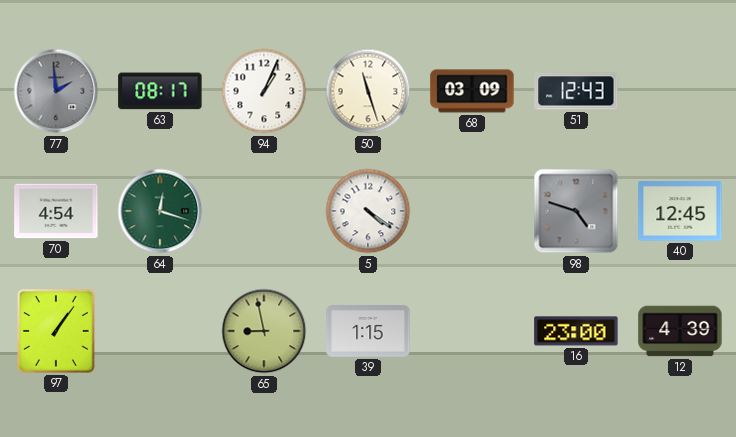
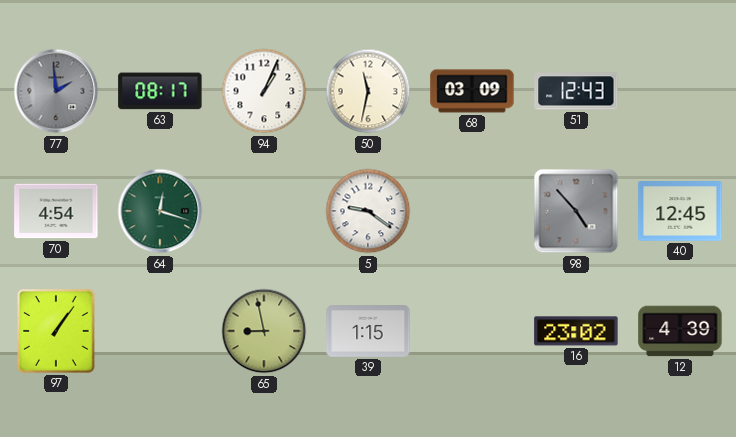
50: 11:27 -> 11:32 (368, 91)
5: 4:21 -> 9:21 (368, 211)
98: 4:48 -> 4:53 (576, 211)
16: 23:00 -> 23:02 (576, 331)
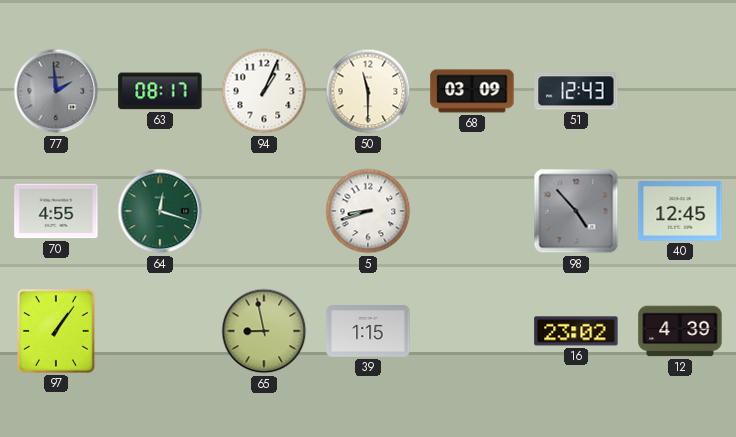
50: 11:32 -> 11:30 (368, 91)
70: 4:54 -> 4:55 (56, 211)
5: 9:21 -> 8:42 (368, 211)
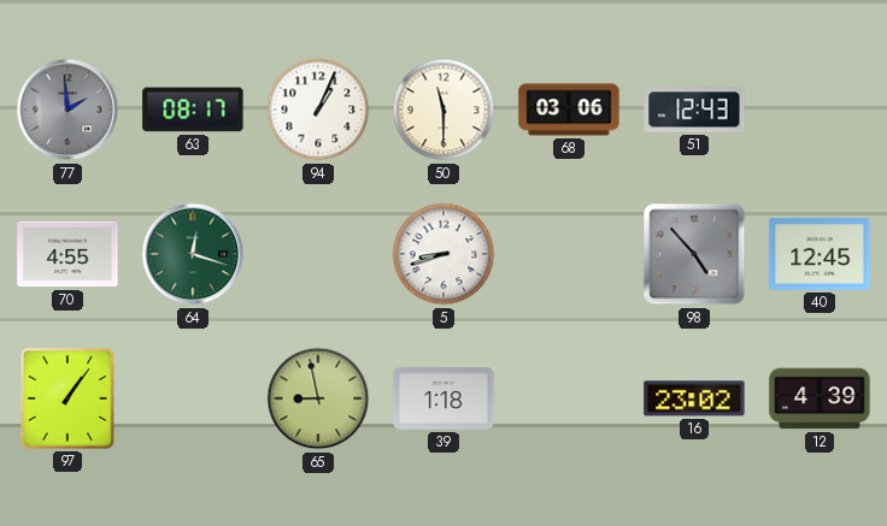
68: 03:09 -> 03:06 (569, 110)
39: 1:15 -> 1:18 (444, 400)
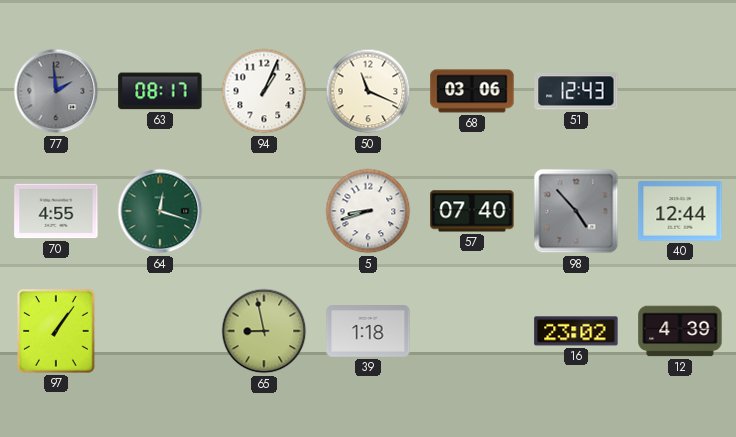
50: 11:30 -> 11:19 (368, 91)
57: none -> 07:40 (472, 211)
40: 12:45 -> 12:44 (680, 211)
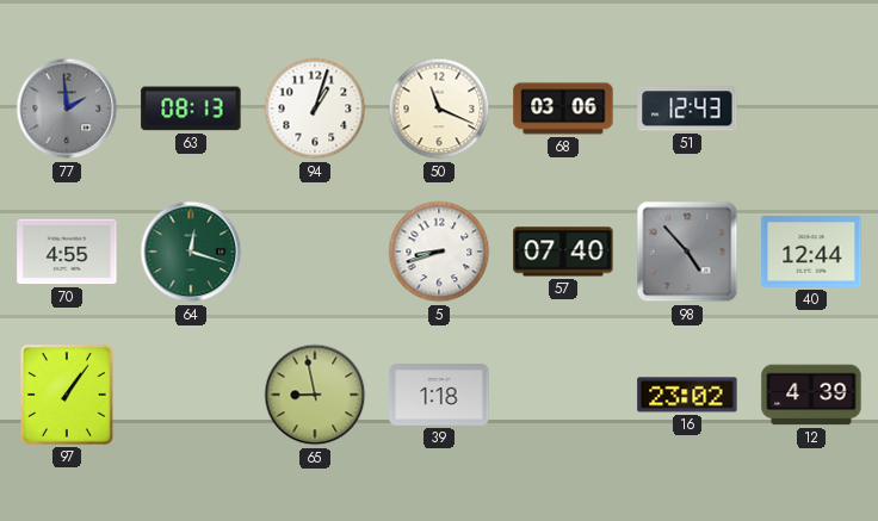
63: 08:17 -> 08:13 (191, 108)
94: 1:04 -> 1:03 (315, 108)
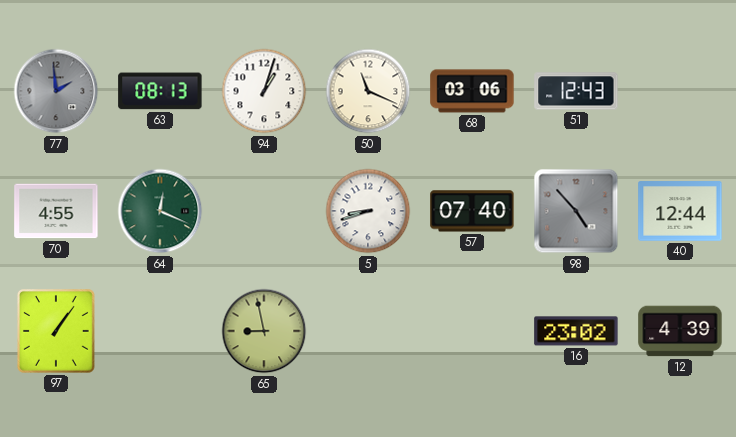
64: 12:18 -> 12:19 (160, 211)
39: 1:18 -> none (439, 396)
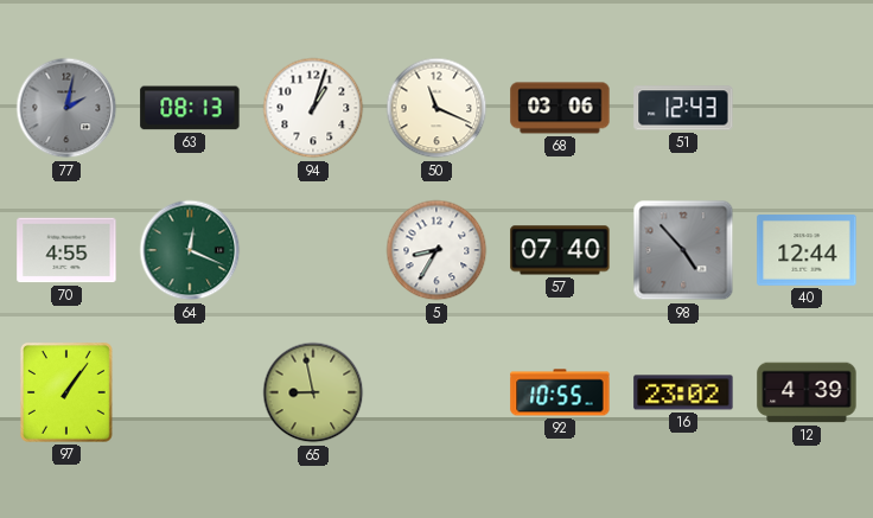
77: 1:59 -> 2:02 (66, 108)
5: 8:42 -> 8:35 (436, 250)
92: none -> 10:55 (560, 392)
